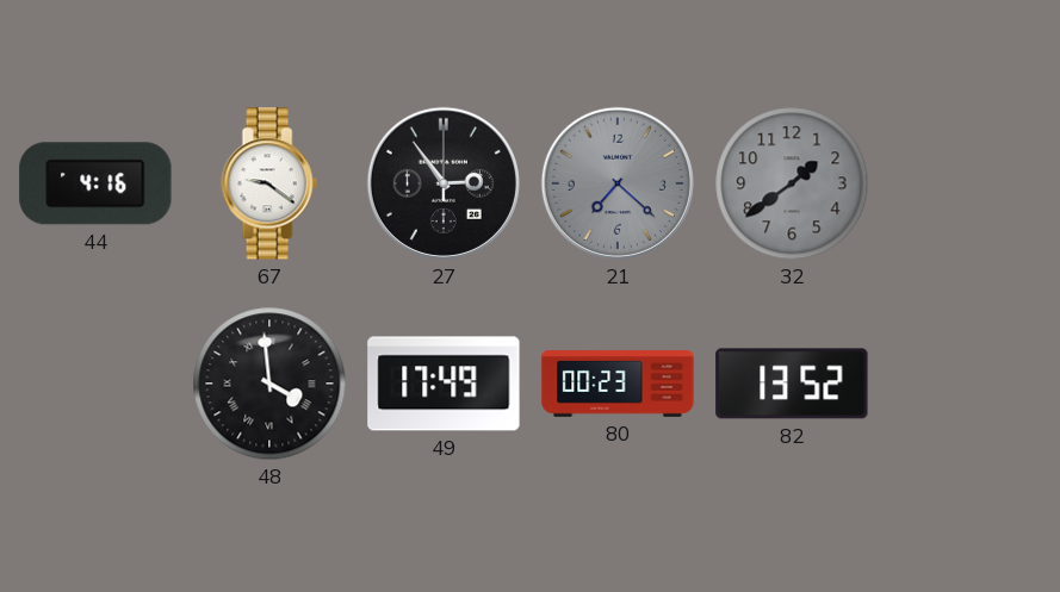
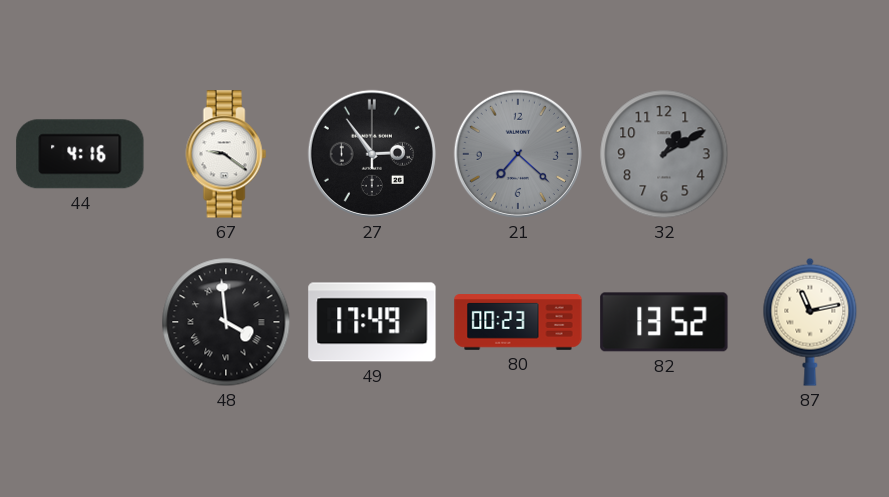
32: 1:39 -> 1:10 (664, 154)
87: none -> 11:13 (810, 322)
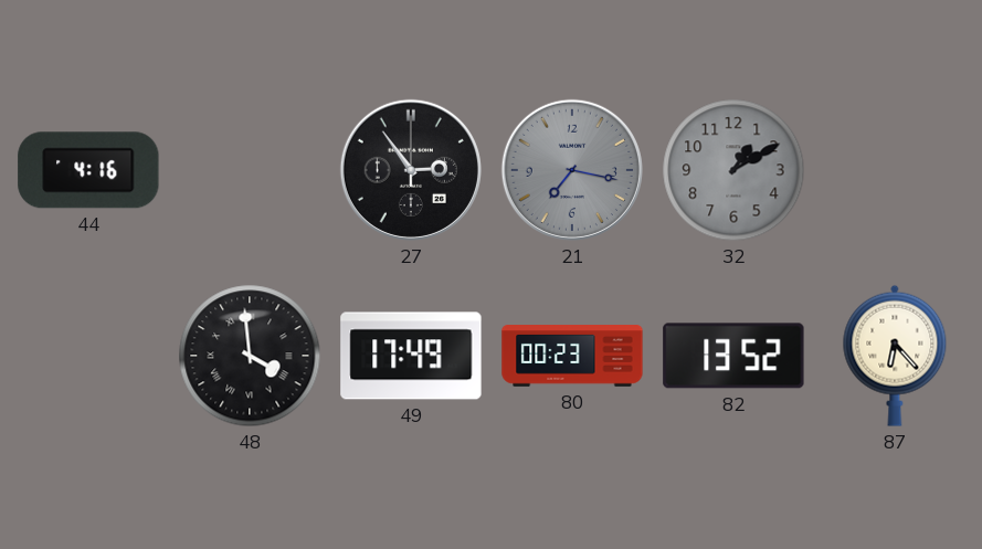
67: 9:21 -> none (226, 154)
21: 7:22 -> 7:17 (572, 170)
87: 11:13 -> 6:23 (895, 356)
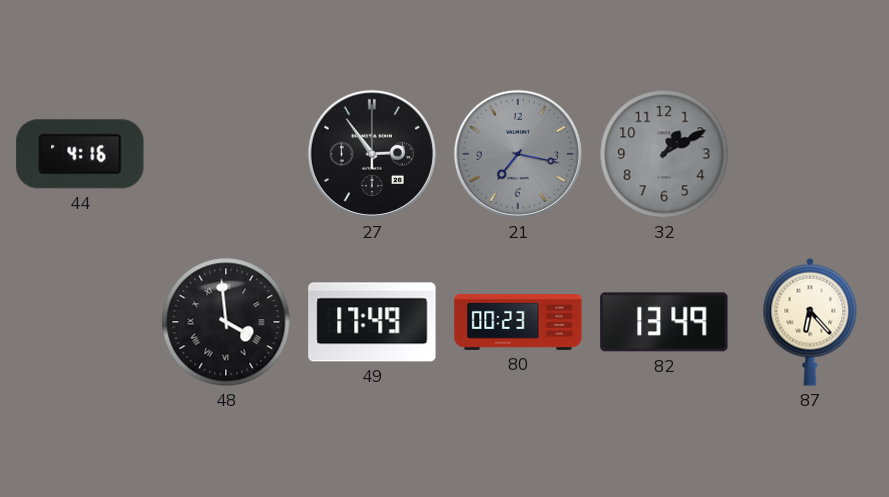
82: 13:52 -> 13:49 (664, 322)
